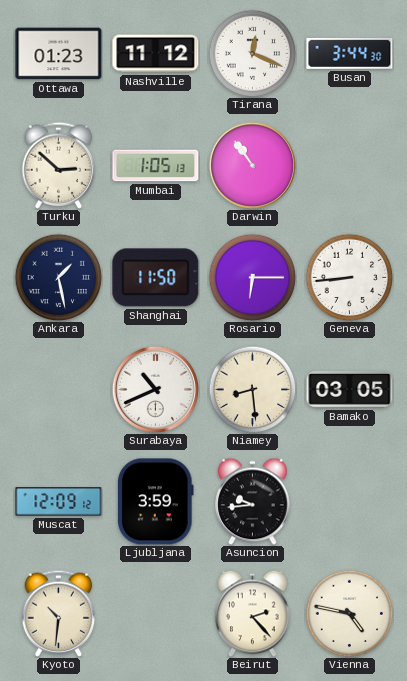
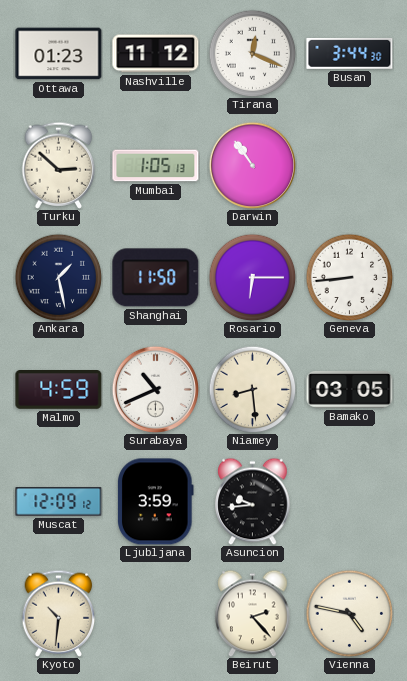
Malmo: none -> 4:59 (59, 390)
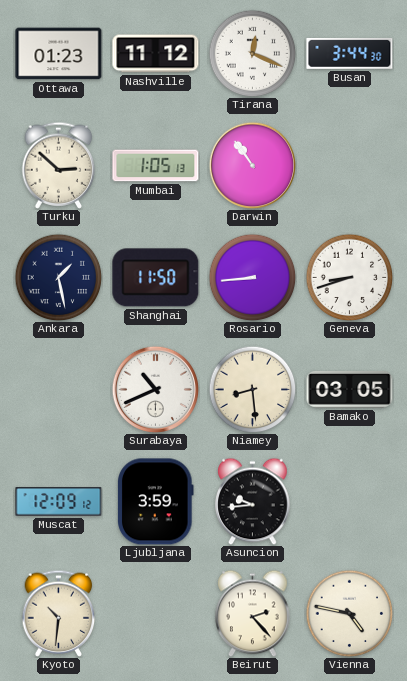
Rosario: 6:15 -> 8:44 (252, 277)
Geneva: 8:44 -> 8:42 (349, 277)
Malmo: 4:59 -> none (59, 390)
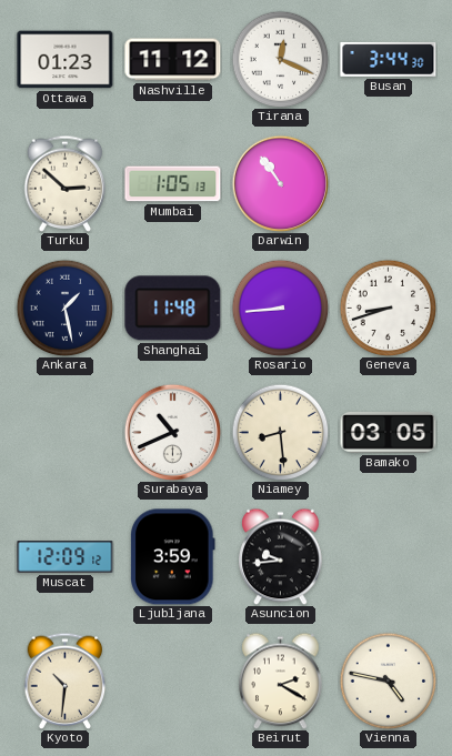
Shanghai: 11:50 -> 11:48 (173, 309)
Beirut: 2:23 -> 2:20 (281, 681)
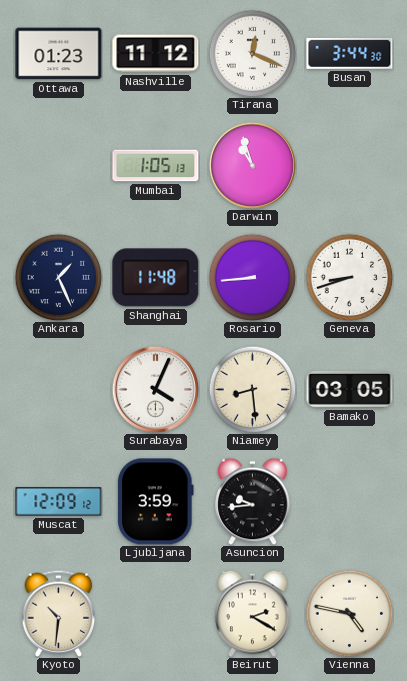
Turku: 2:52 -> none (66, 183)
Darwin: 10:54 -> 10:57 (252, 165)
Ankara: 1:28 -> 1:26 (58, 277)
Surabaya: 10:41 -> 4:04 (155, 389)
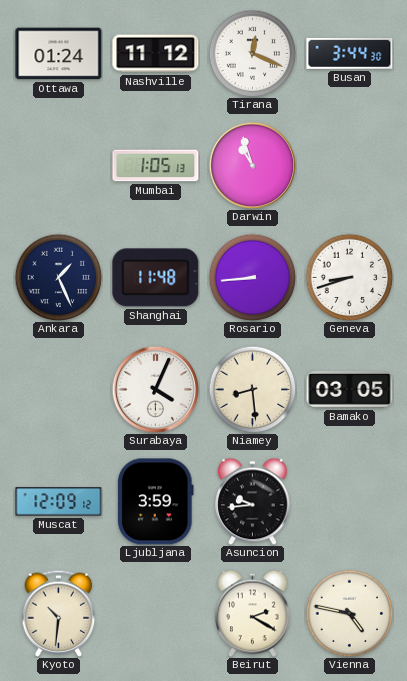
Ottawa: 01:23 -> 01:24 (59, 54)
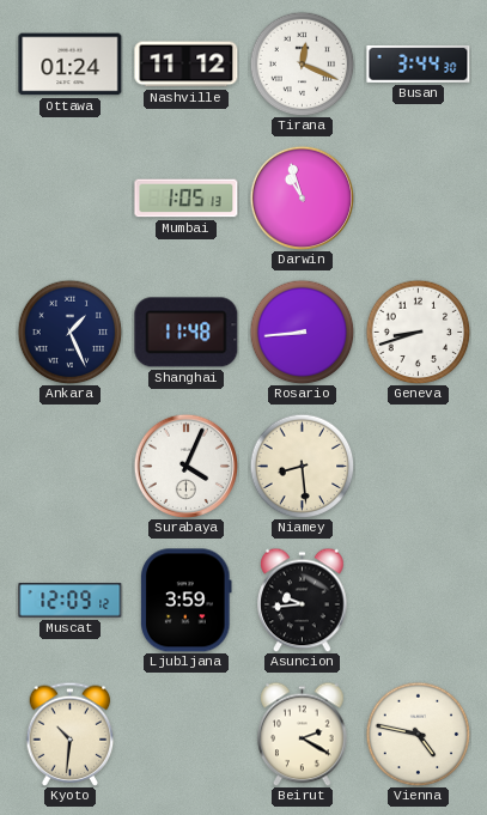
Bamako: 03:05 -> none (350, 390)
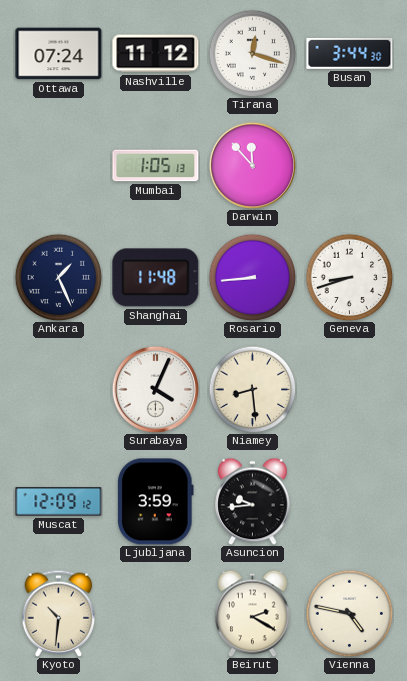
Ottawa: 01:24 -> 07:24 (59, 54)
Tirana: 12:19 -> 12:18 (252, 53)
Darwin: 10:57 -> 11:53 (252, 165)
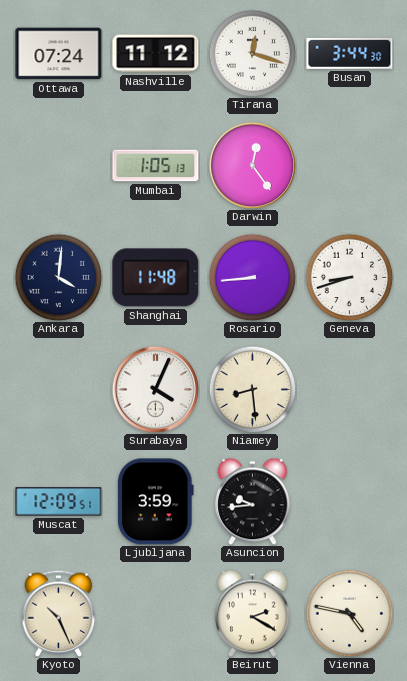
Darwin: 11:53 -> 12:24 (252, 165)
Ankara: 1:26 -> 4:01 (58, 277)
Muscat: 12:09:12 -> 12:09:51 (59, 502)
Kyoto: 10:31 -> 10:26 (59, 613)
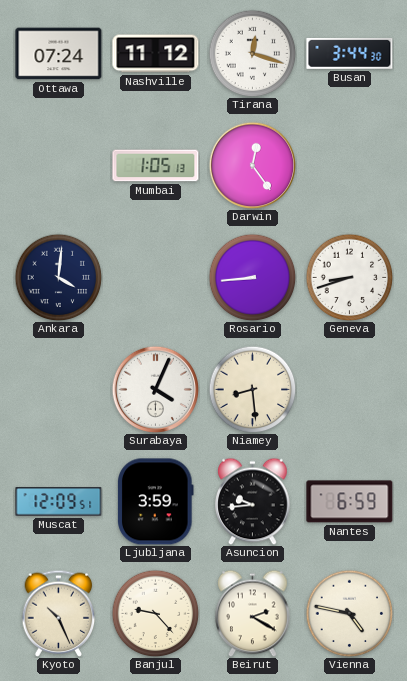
Shanghai: 11:48 -> none (156, 278)
Nantes: none -> 6:59 (350, 502)
Banjul: none -> 9:23 (155, 613)
